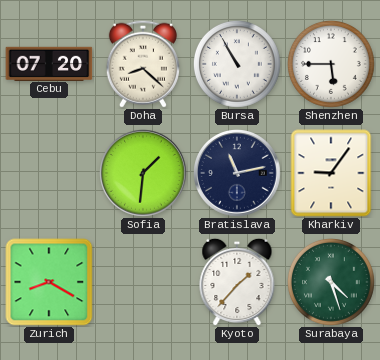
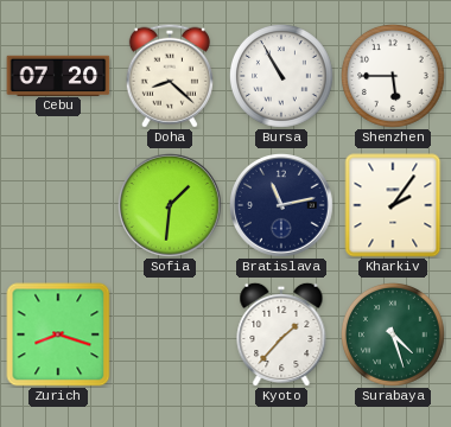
Kharkiv: 9:06 -> 2:06 (393, 205)
Zurich: 8:20 -> 8:18 (58, 334)
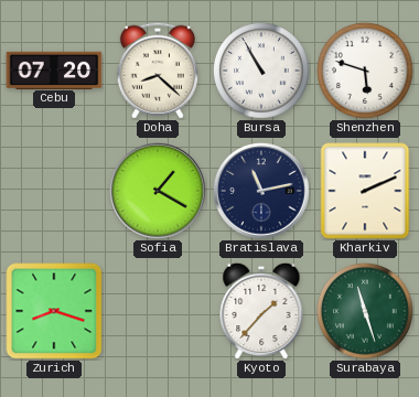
Shenzhen: 5:45 -> 5:48 (366, 72)
Sofia: 1:31 -> 1:20 (159, 192)
Kharkiv: 2:06 -> 2:11 (365, 191)
Surabaya: 4:27 -> 11:27 (366, 312)
